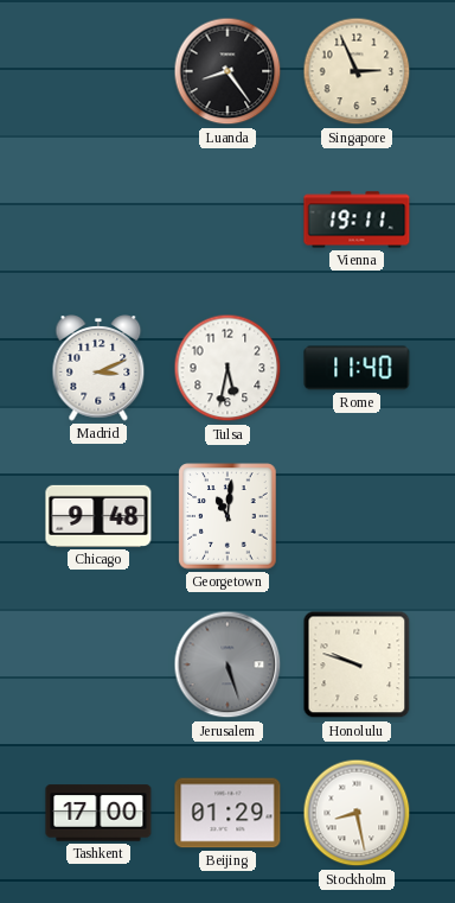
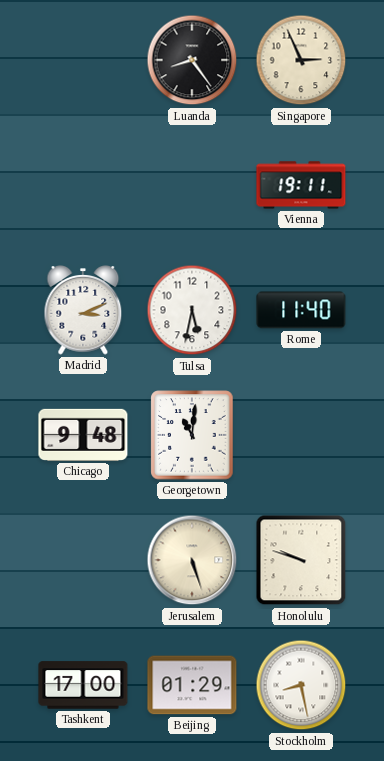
Jerusalem dial: grey -> cream (192, 560)
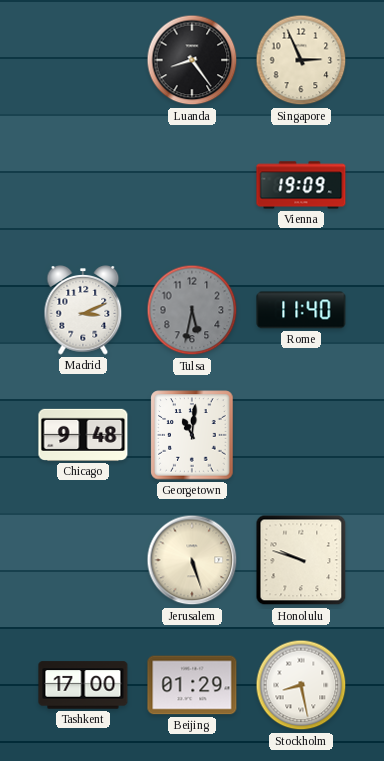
Vienna: 19:11 -> 19:09 (301, 185)
Tulsa dial: white -> grey (192, 310)
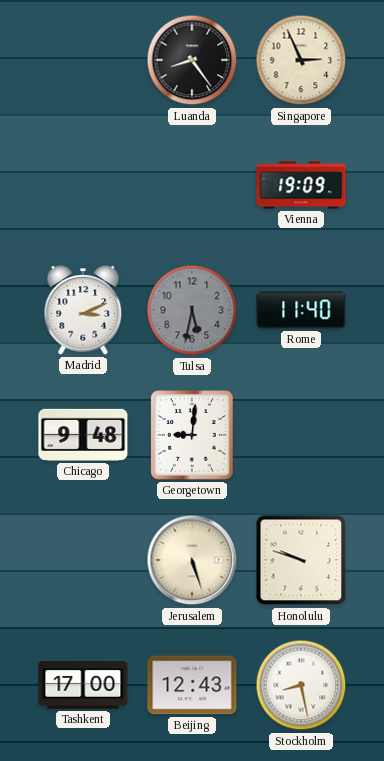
Georgetown: 11:01 -> 9:01 (192, 435)
Beijing: 01:29 -> 12:43 (192, 685)
